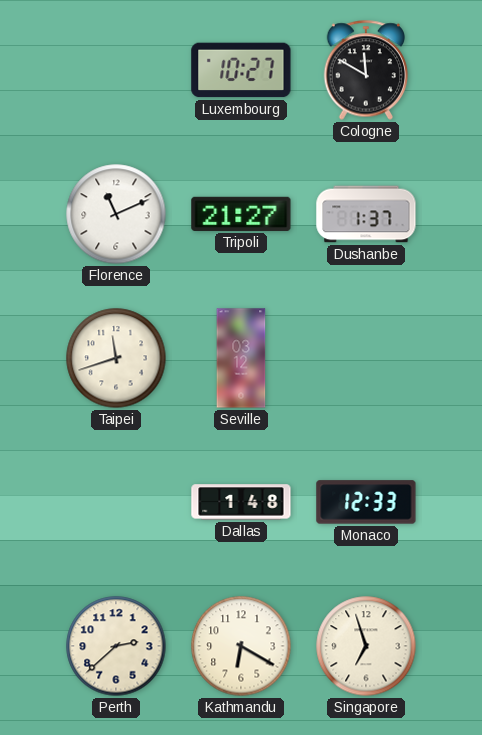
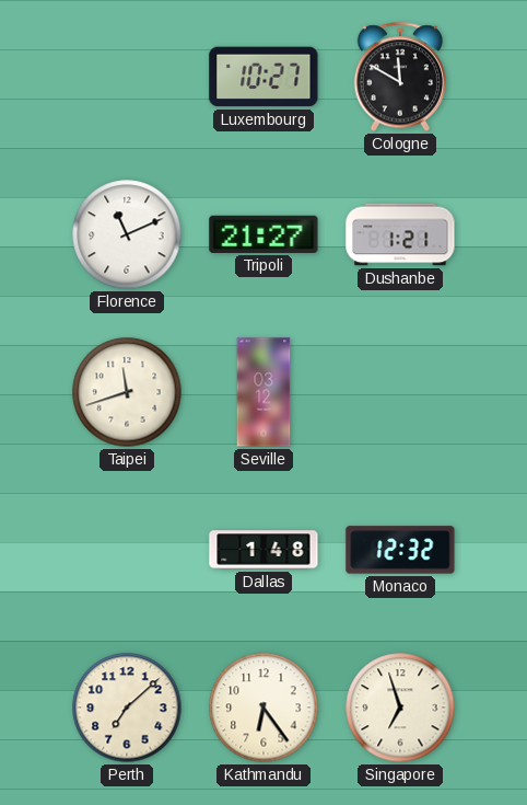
Dushanbe: 1:37 -> 1:21 (400, 234)
Monaco: 12:33 -> 12:32 (400, 550)
Perth: 2:38 -> 7:08 (127, 708)
Kathmandu: 6:20 -> 6:24 (263, 708)
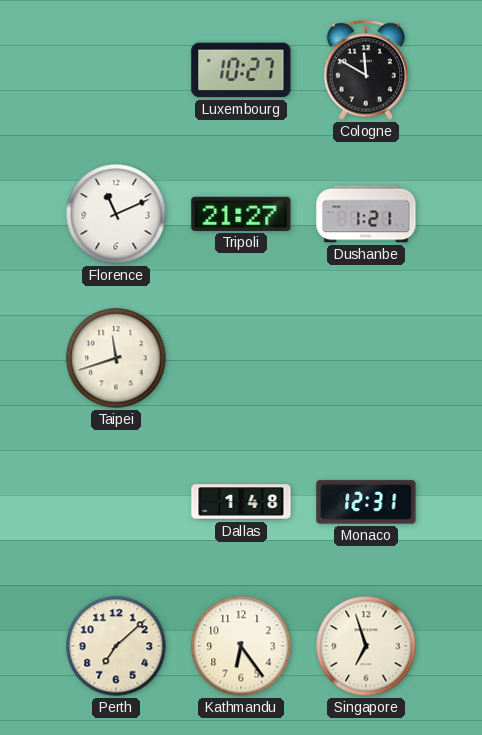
Seville: 03:12 -> none (263, 392)
Monaco: 12:32 -> 12:31 (366, 502)
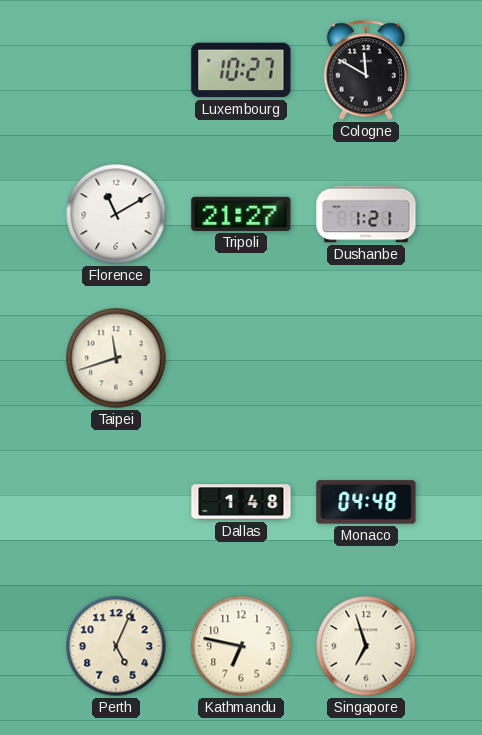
Florence: 11:11 -> 11:10 (116, 214)
Monaco: 12:31 -> 04:48 (366, 502)
Perth: 7:08 -> 5:04 (116, 646)
Kathmandu: 6:24 -> 6:47 (241, 646)
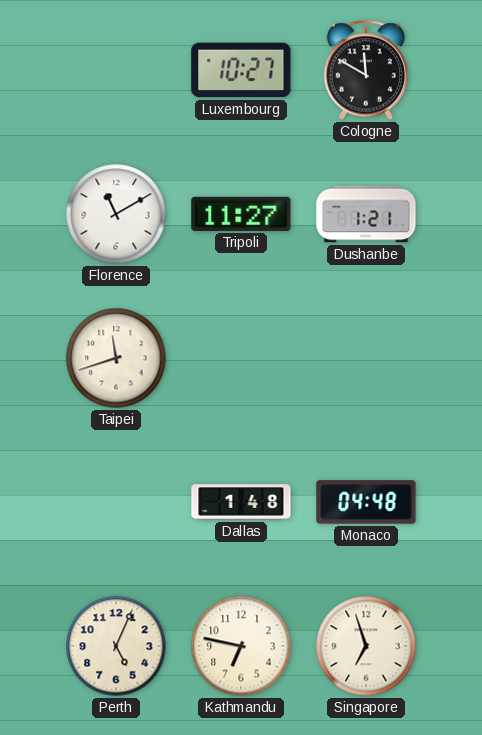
Tripoli: 21:27 -> 11:27 (241, 214)
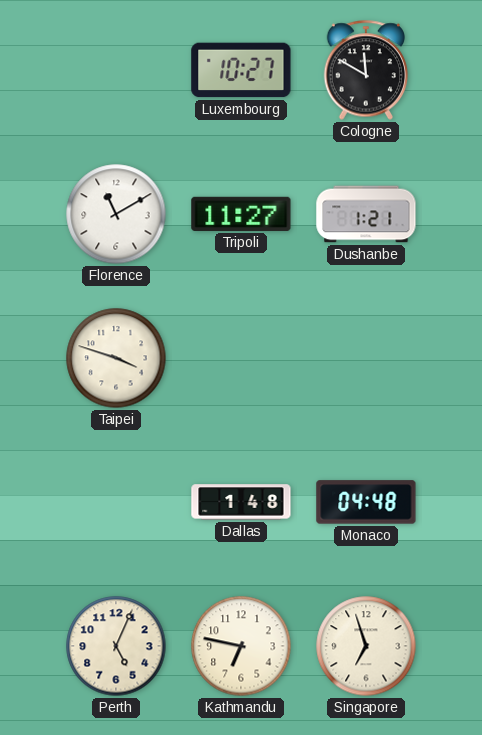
Taipei: 11:42 -> 3:48 (116, 358)
